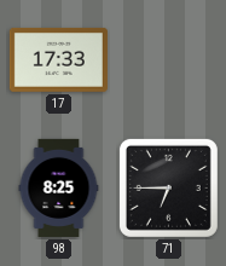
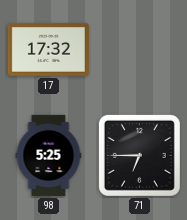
17: 17:33 -> 17:32 (48, 49)
98: 8:25 -> 5:25 (49, 155)
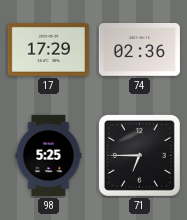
17: 17:32 -> 17:29 (48, 49)
74: none -> 02:36 (139, 50)
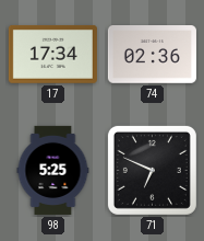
17: 17:29 -> 17:34 (52, 54)
71: 6:45 -> 6:49 (152, 170)
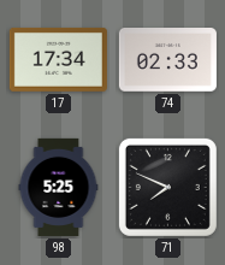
74: 02:36 -> 02:33 (167, 60)
71: 6:49 -> 7:49 (167, 187)
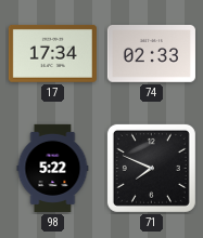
98: 5:25 -> 5:22 (53, 168)
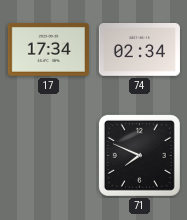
74: 02:33 -> 02:34 (139, 50)
98: 5:22 -> none (53, 168)
